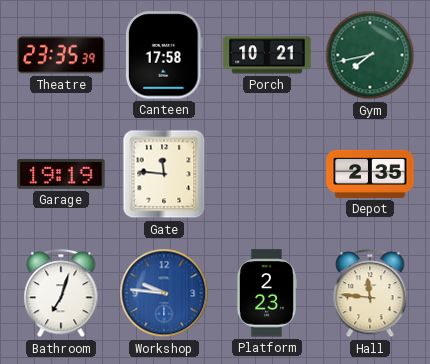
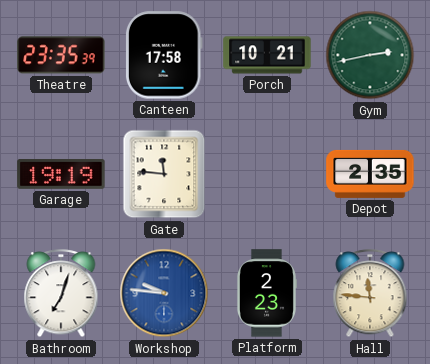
Gym: 7:43 -> 2:43 (370, 55)
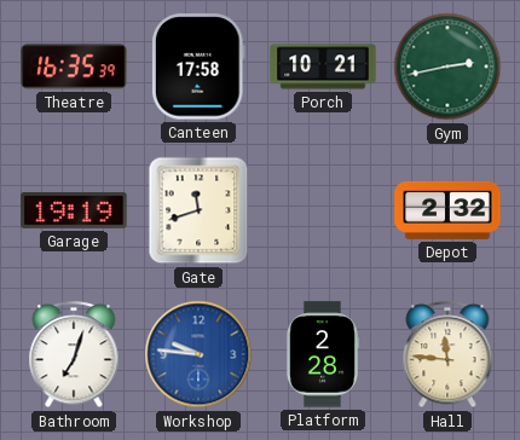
Theatre: 23:35 -> 16:35 (74, 66)
Gate: 11:46 -> 11:42 (198, 210)
Depot: 2:35 -> 2:32 (447, 210)
Platform: 2:23 -> 2:28 (322, 354)
